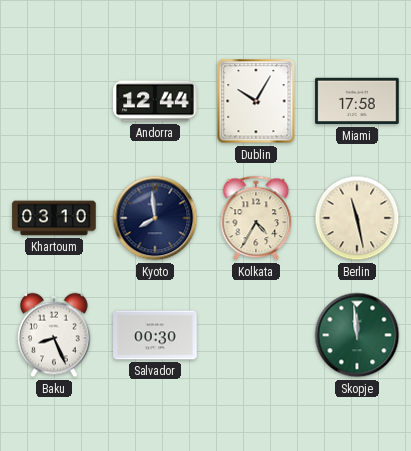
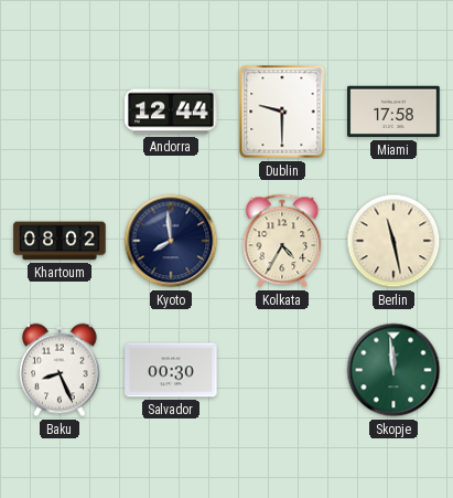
Dublin: 10:05 -> 9:30 (282, 112)
Khartoum: 03:10 -> 08:02 (60, 241)
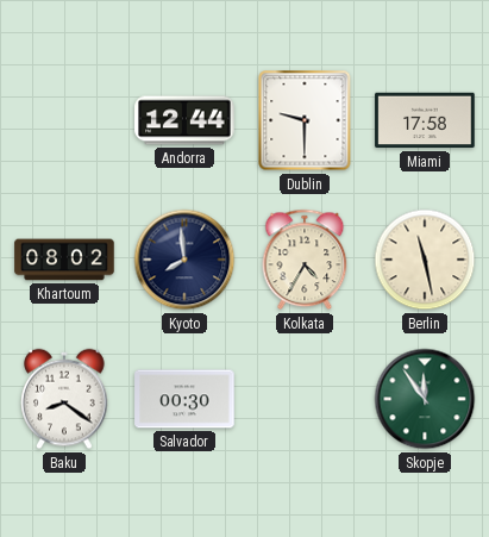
Baku: 8:26 -> 8:21 (64, 399)
Skopje: 11:59 -> 11:54 (425, 399)
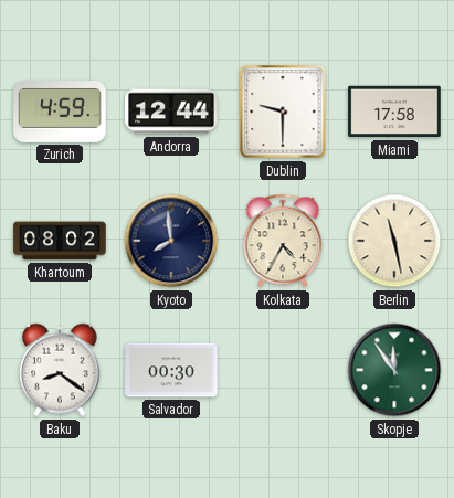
Zurich: none -> 4:59 (60, 113)
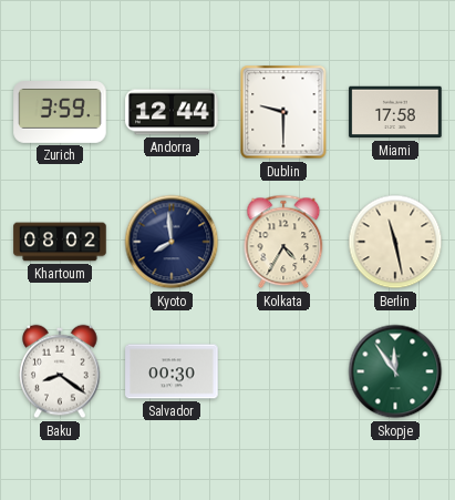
Zurich: 4:59 -> 3:59 (60, 113)
